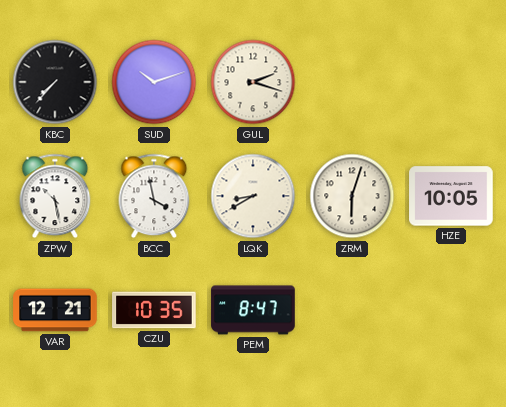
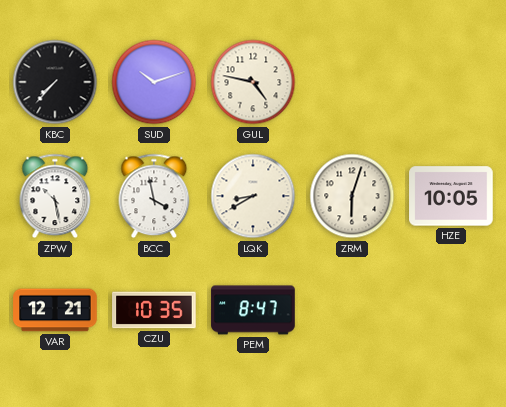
GUL: 2:18 -> 4:47 (253, 82)
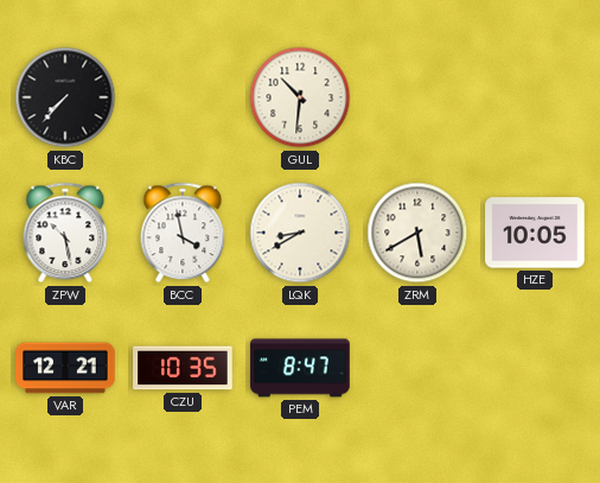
SUD: 10:12 -> none (154, 82)
GUL: 4:47 -> 10:31 (300, 97)
ZRM: 6:03 -> 5:40 (417, 233)
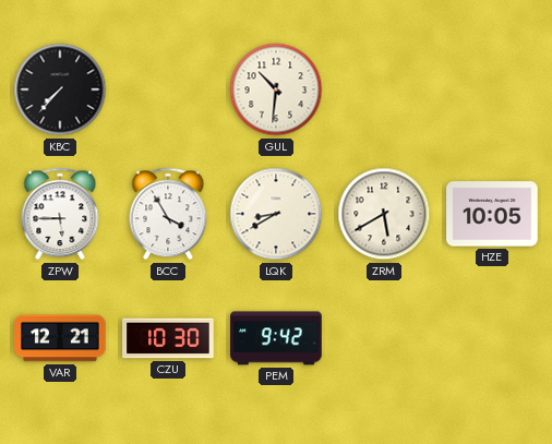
ZPW: 10:28 -> 5:45 (60, 214)
BCC: 3:58 -> 3:55 (168, 214)
CZU: 10:35 -> 10:30 (168, 338)
PEM: 8:47 -> 9:42 (276, 338)
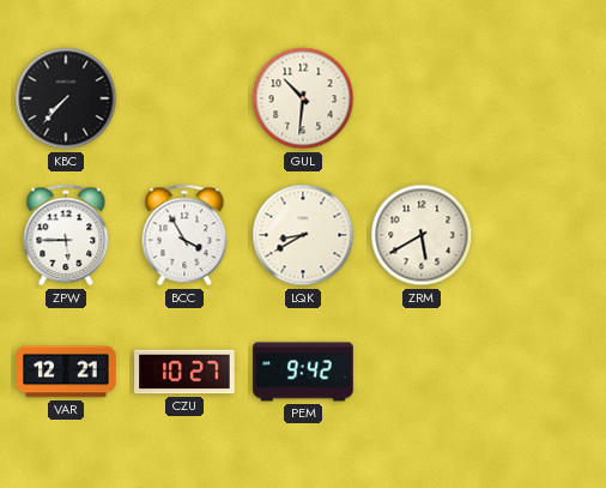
HZE: 10:05 -> none (492, 214)
CZU: 10:30 -> 10:27 (184, 372)
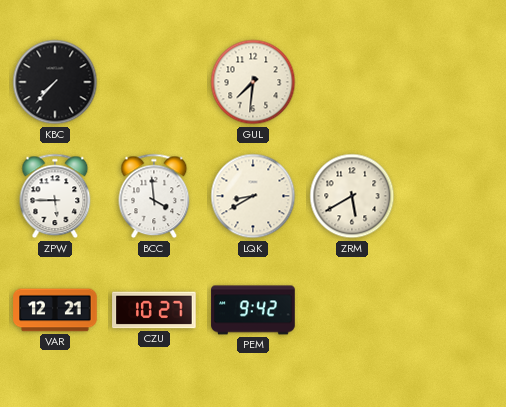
GUL: 10:31 -> 7:31 (253, 82)
BCC: 3:55 -> 3:59 (154, 196)
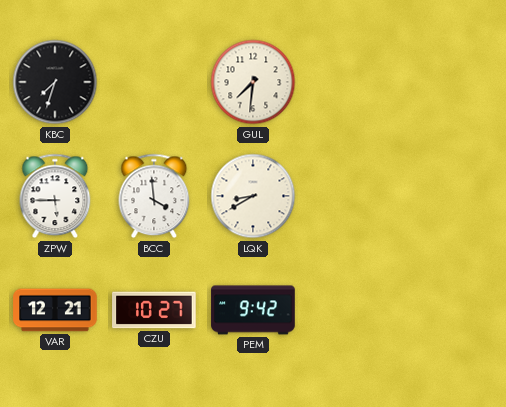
KBC: 7:37 -> 7:33 (55, 82)
ZRM: 5:40 -> none (352, 196)
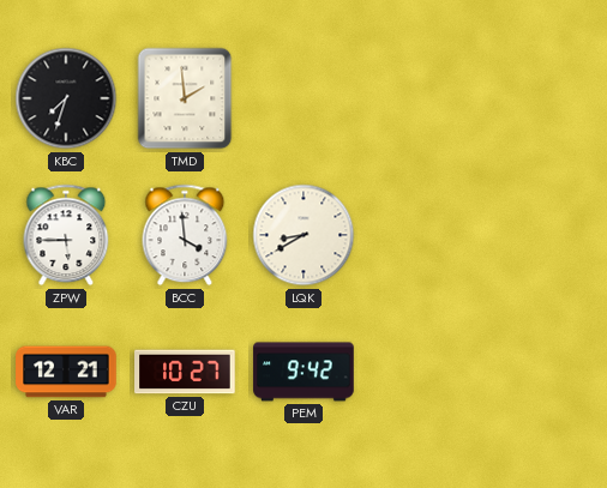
TMD: none -> 1:59 (185, 98)
GUL: 7:31 -> none (253, 82)
